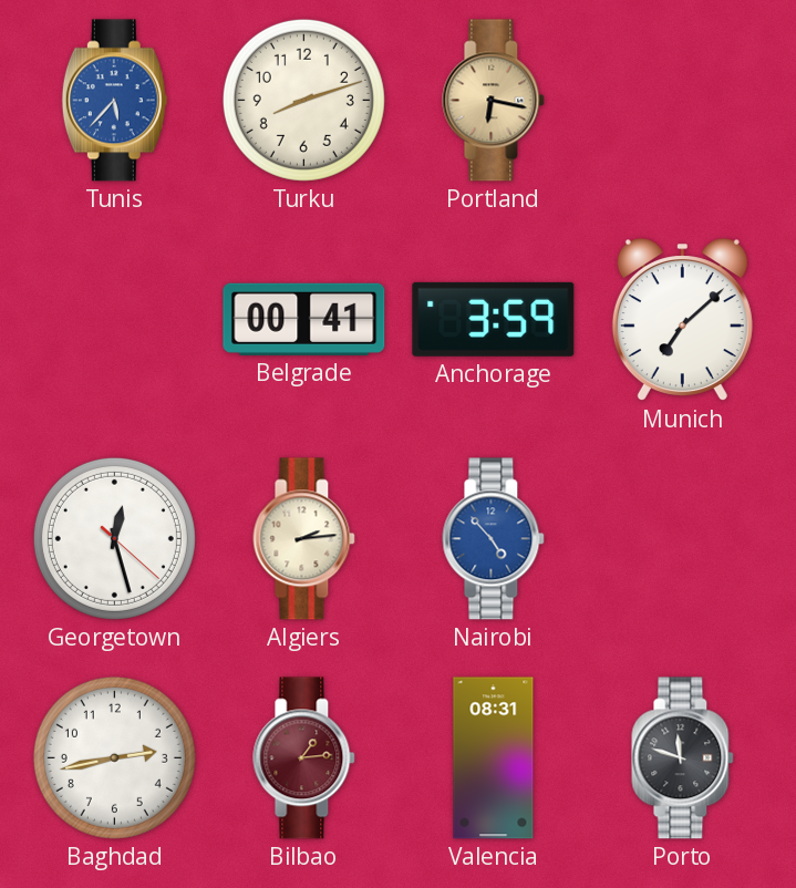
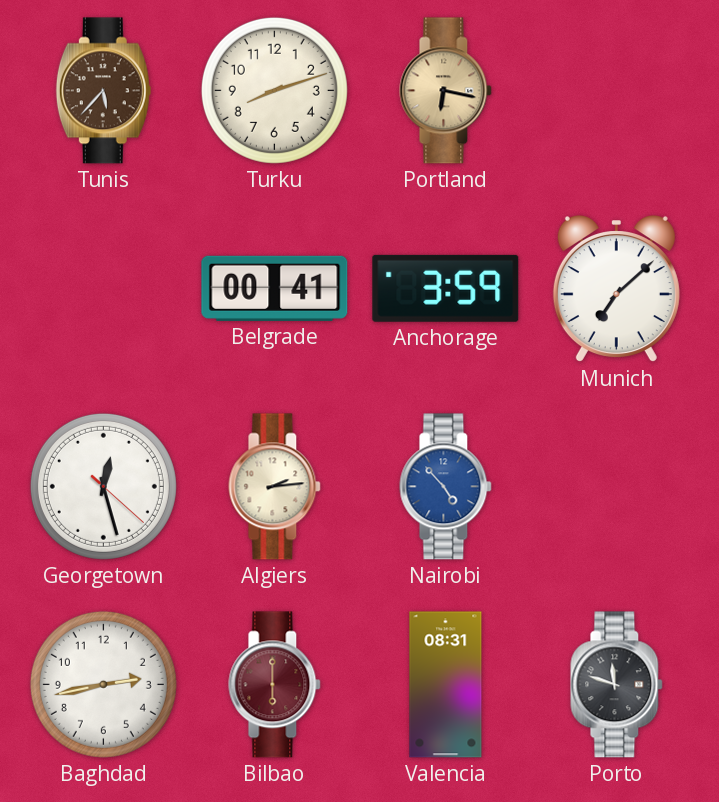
Tunis dial: blue -> brown (103, 91)
Bilbao: 1:14 -> 6:00 (275, 685)
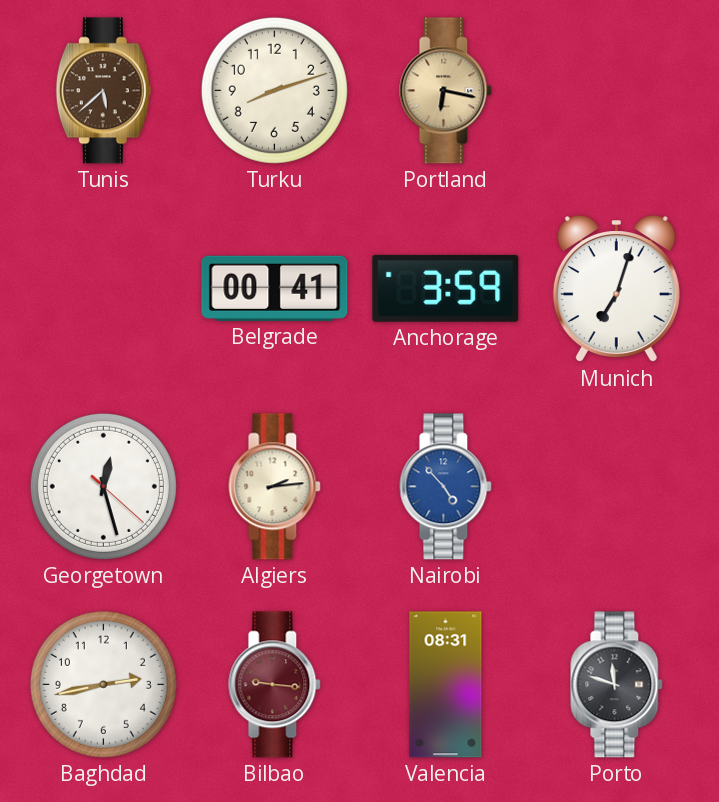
Tunis: 5:37 -> 5:38 (103, 91)
Munich: 7:08 -> 7:03 (616, 290)
Bilbao: 6:00 -> 9:16 (275, 685)
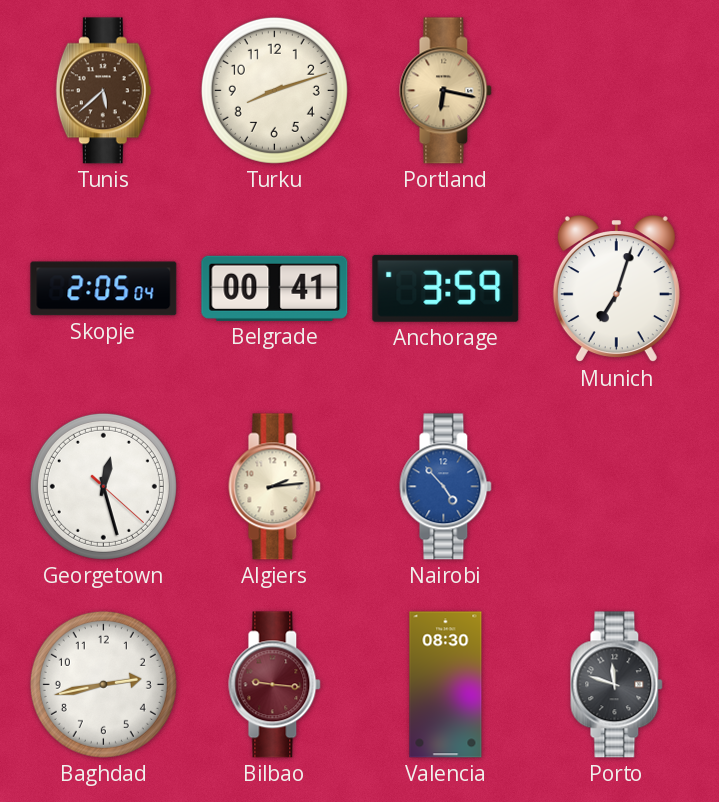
Skopje: none -> 2:05 (104, 289)
Valencia: 08:31 -> 08:30 (446, 685)
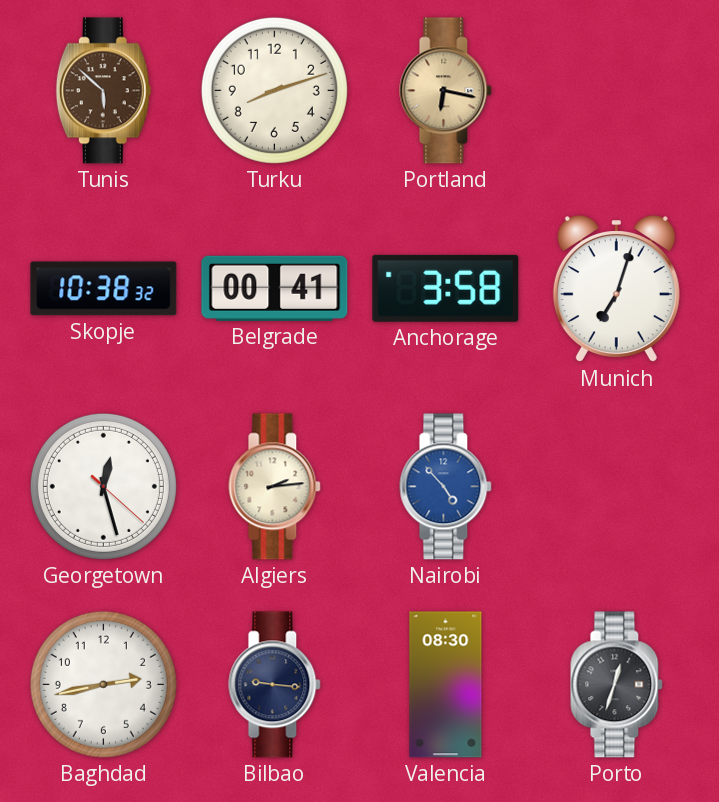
Tunis: 5:38 -> 5:52 (103, 91)
Skopje: 2:05 -> 10:38 (104, 289)
Anchorage: 3:59 -> 3:58 (446, 288)
Bilbao dial: burgundy -> navy (275, 685)
Porto: 11:48 -> 12:33 (617, 685)
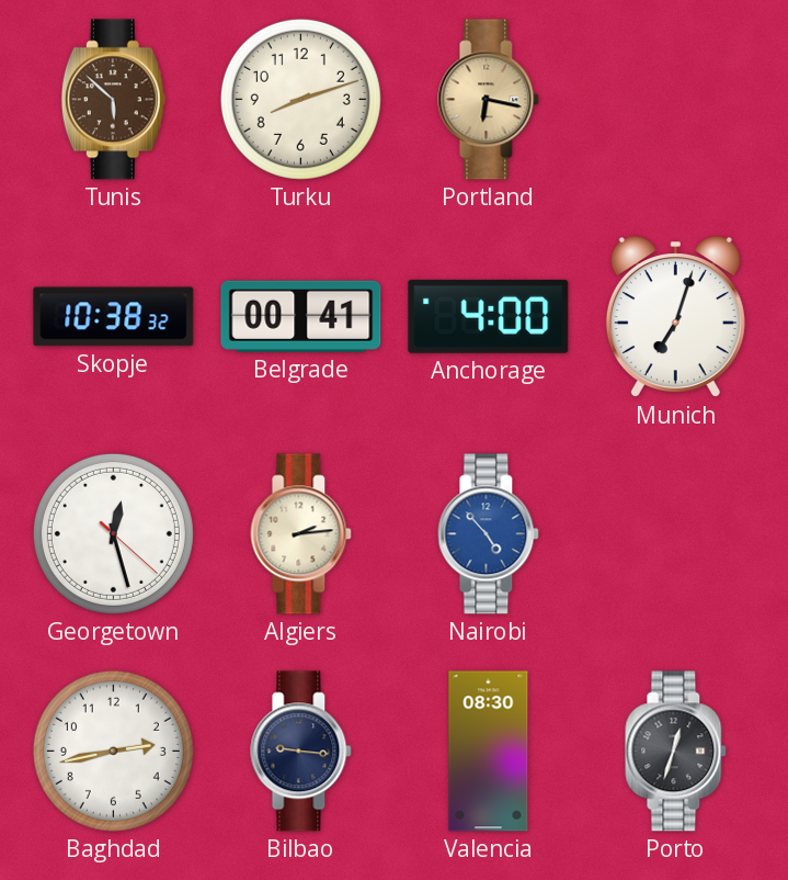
Anchorage: 3:58 -> 4:00 (489, 316)
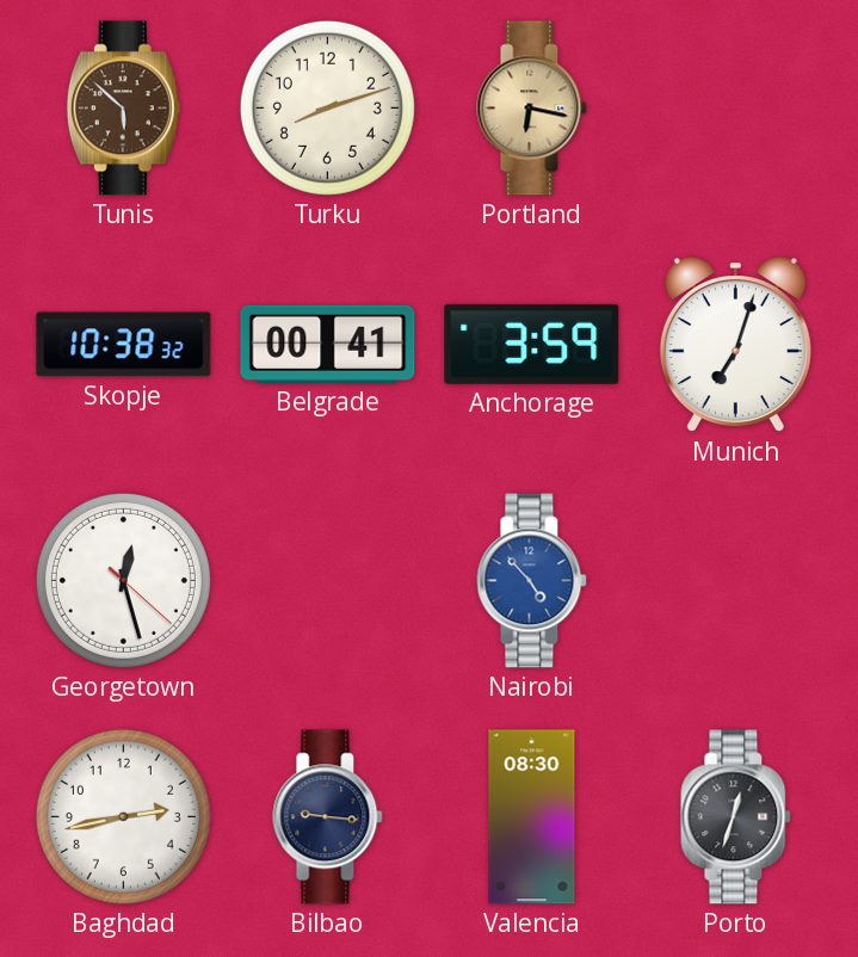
Anchorage: 4:00 -> 3:59 (532, 344)
Algiers: 2:14 -> none (301, 534)
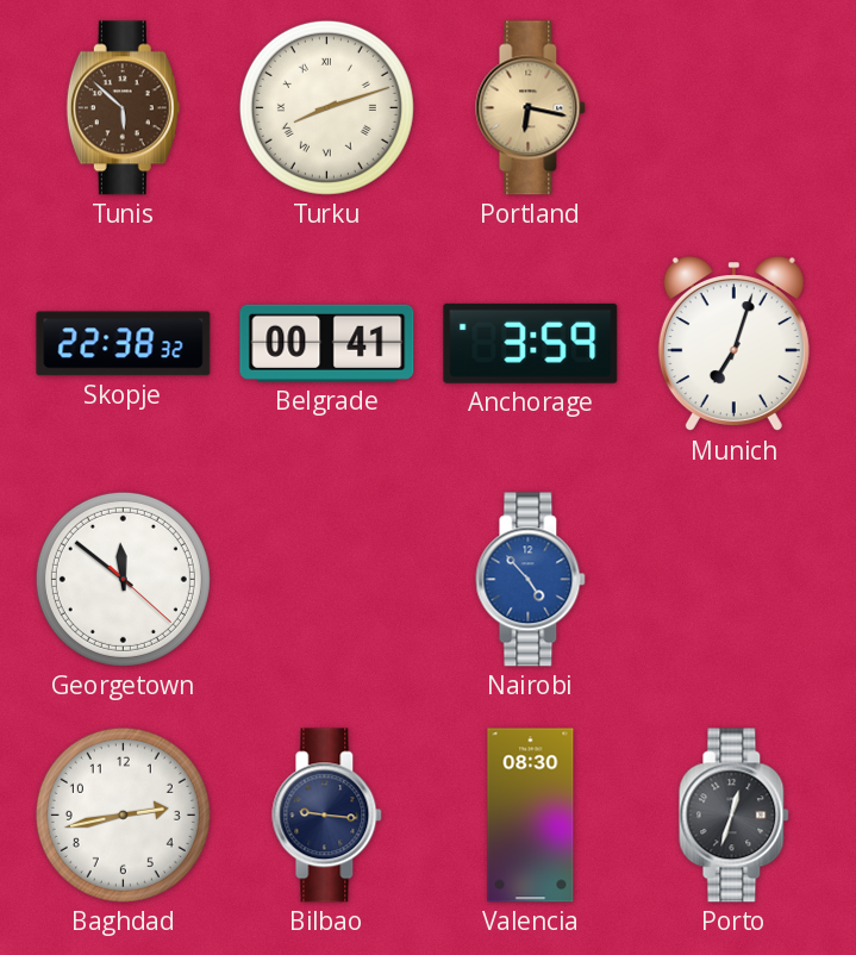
Turku numerals: Arabic -> Roman (326, 107)
Skopje: 10:38 -> 22:38 (124, 344)
Georgetown: 12:27 -> 11:51 (123, 579)
